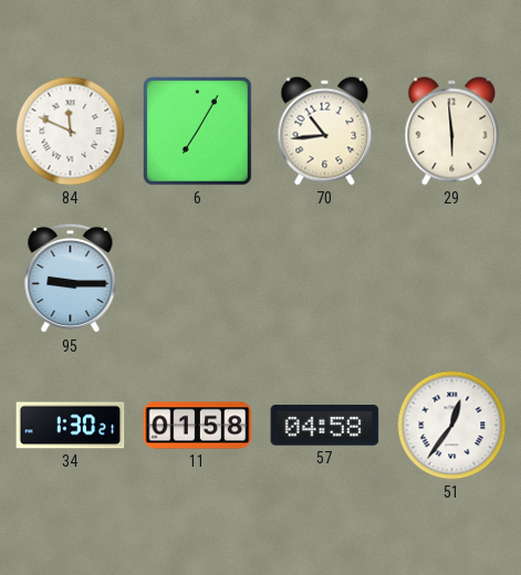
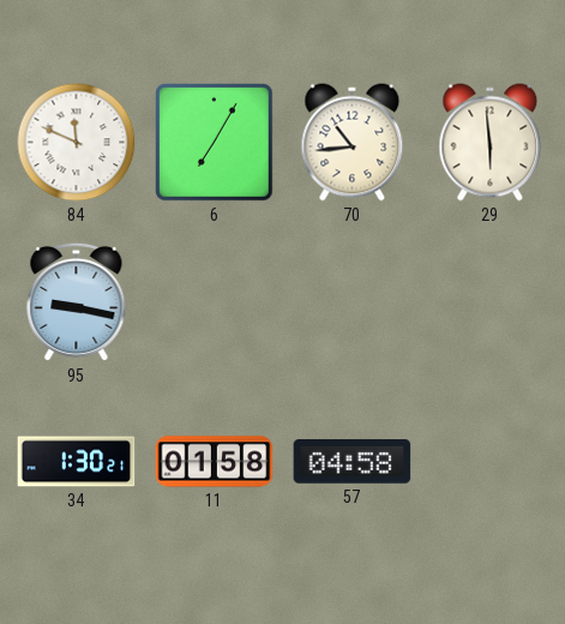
95: 9:15 -> 9:17 (77, 302)
51: 12:36 -> none (452, 426)
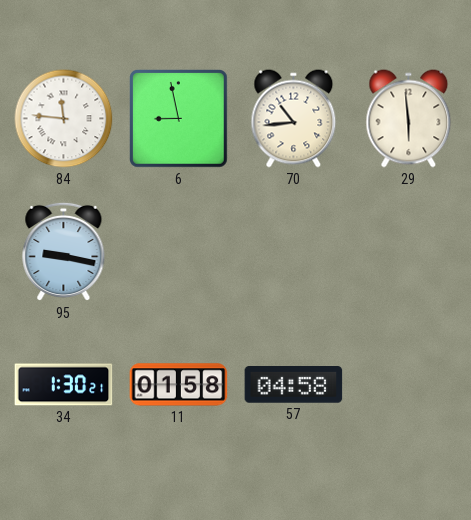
84: 11:49 -> 11:46 (64, 119)
6: 7:05 -> 8:58 (179, 119)
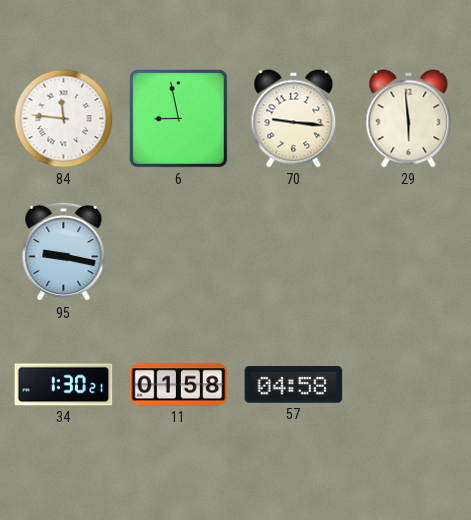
70: 10:44 -> 9:16 (294, 119)
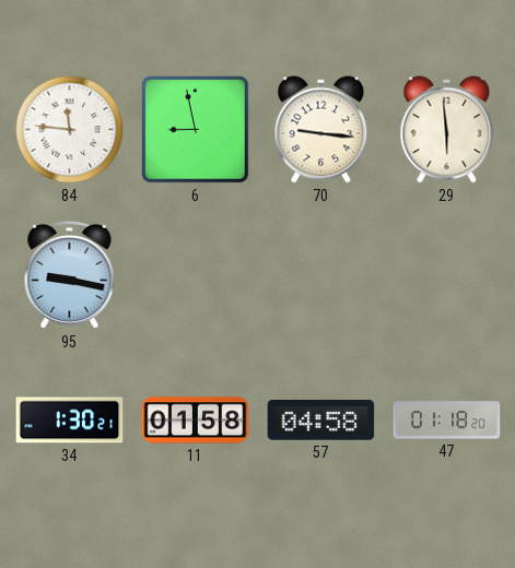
47: none -> 01:18 (447, 421)
